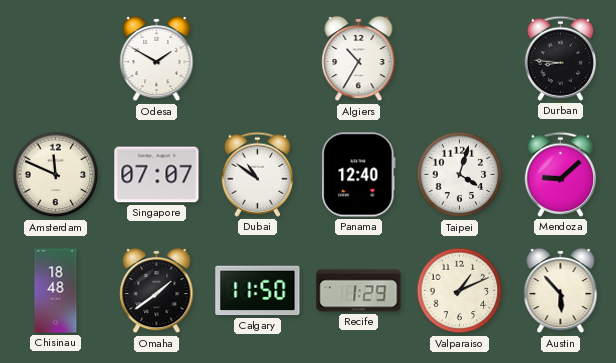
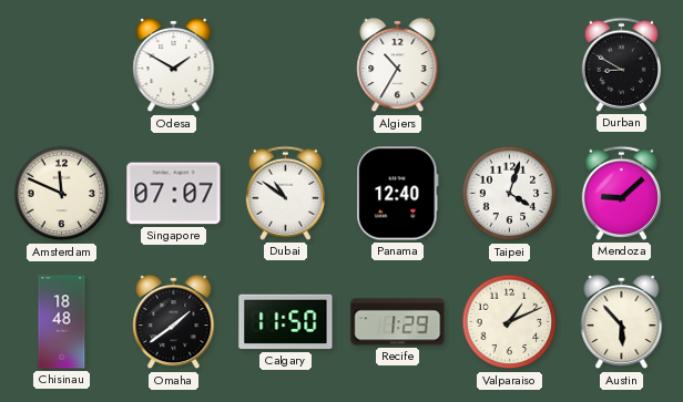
Durban: 8:46 -> 8:50 (621, 64)
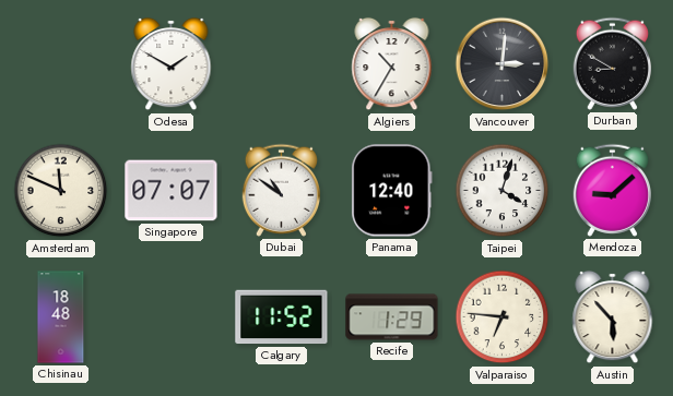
Vancouver: none -> 3:01 (503, 64)
Omaha: 1:39 -> none (174, 322)
Calgary: 11:50 -> 11:52 (282, 317)
Valparaiso: 1:11 -> 6:46 (503, 317)
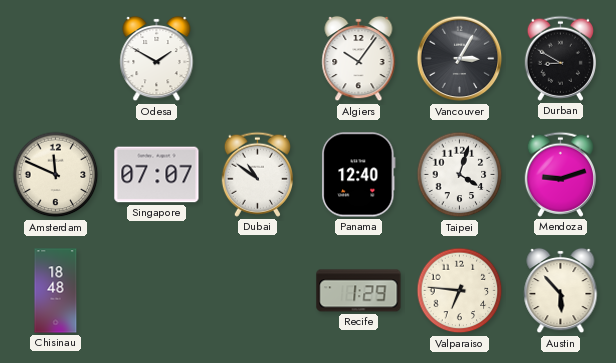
Algiers: 10:35 -> 10:06 (359, 59)
Vancouver: 3:01 -> 3:05 (460, 59)
Mendoza: 9:08 -> 9:12 (560, 174)
Calgary: 11:52 -> none (282, 317)
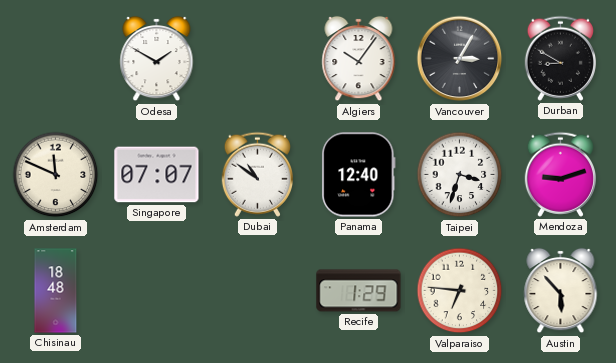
Taipei: 4:03 -> 3:33 (460, 175)
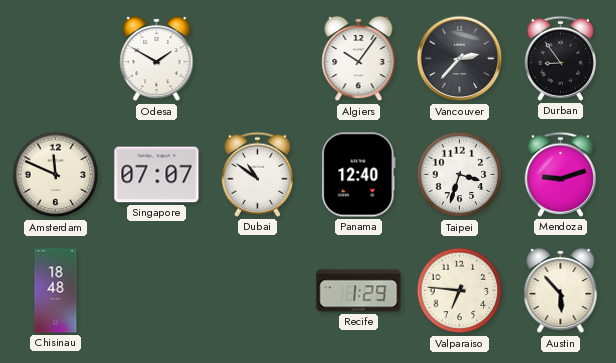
Vancouver: 3:05 -> 2:37 (460, 59)
Durban: 8:50 -> 8:54 (560, 58)
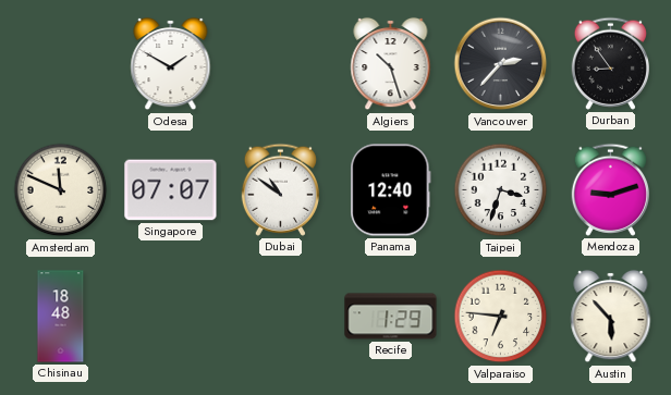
Algiers: 10:06 -> 10:27 (391, 64)
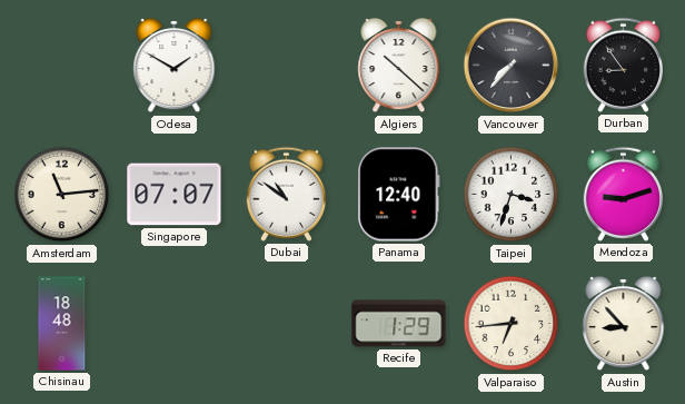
Algiers: 10:27 -> 10:22 (399, 66)
Vancouver: 2:37 -> 7:37 (512, 66)
Amsterdam: 11:49 -> 11:14 (62, 195)
Valparaiso: 6:46 -> 6:44 (512, 324)
Austin: 5:53 -> 8:53 (624, 324)
